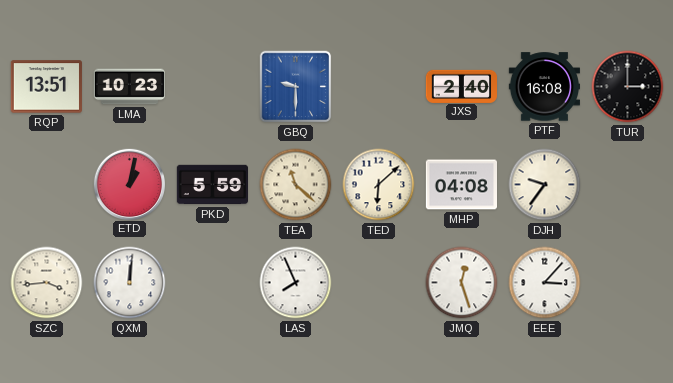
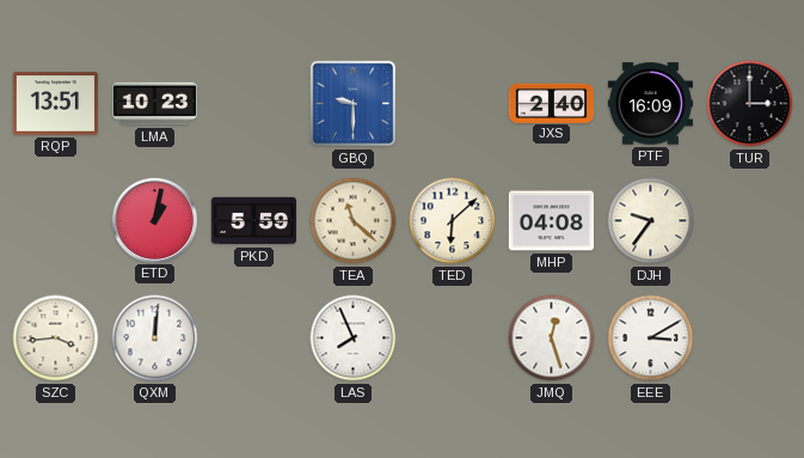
PTF: 16:08 -> 16:09 (650, 104)
EEE: 3:07 -> 3:10 (651, 338)
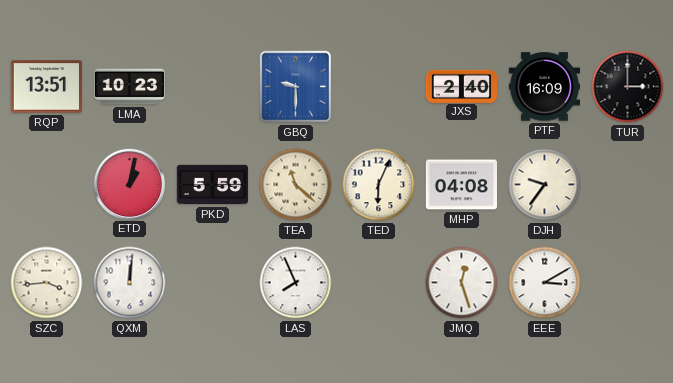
TED: 6:08 -> 6:04 (379, 185)
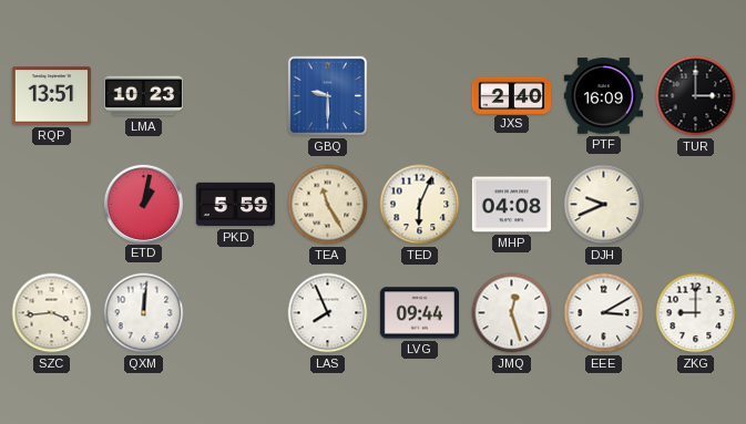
TEA: 11:22 -> 11:25 (328, 205)
DJH: 9:36 -> 9:41 (604, 205)
LVG: none -> 09:44 (419, 313)
ZKG: none -> 9:00 (696, 313)
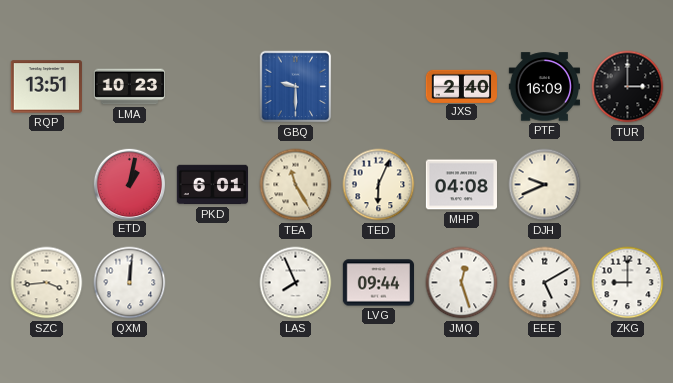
PKD: 5:59 -> 6:01 (212, 185)
EEE: 3:10 -> 5:10 (545, 283)
